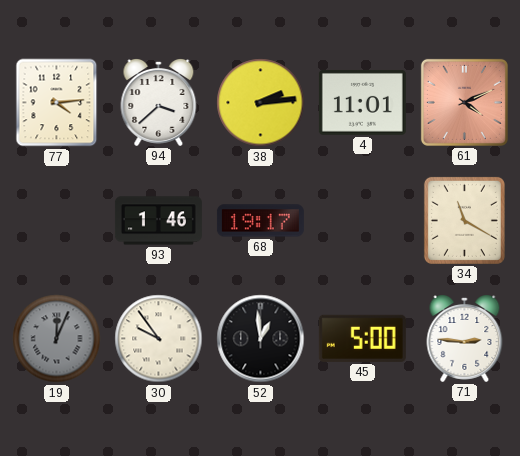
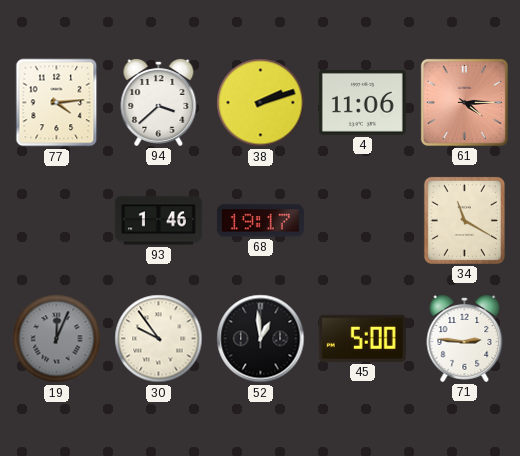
38: 2:14 -> 2:12 (261, 103)
4: 11:01 -> 11:06 (362, 102)
61: 4:11 -> 4:15 (464, 102)
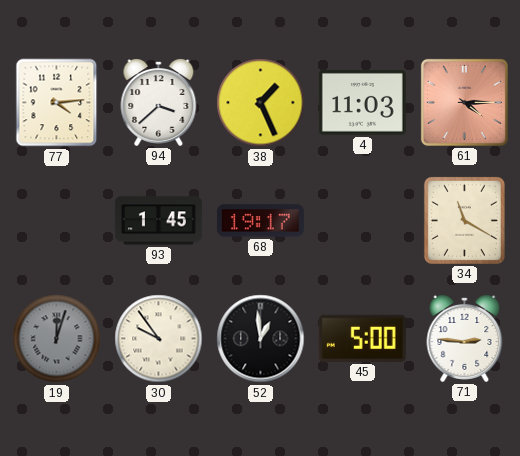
38: 2:12 -> 1:26 (261, 103)
4: 11:06 -> 11:03 (362, 102)
93: 1:46 -> 1:45 (158, 221)
19: 12:04 -> 12:03 (57, 339)
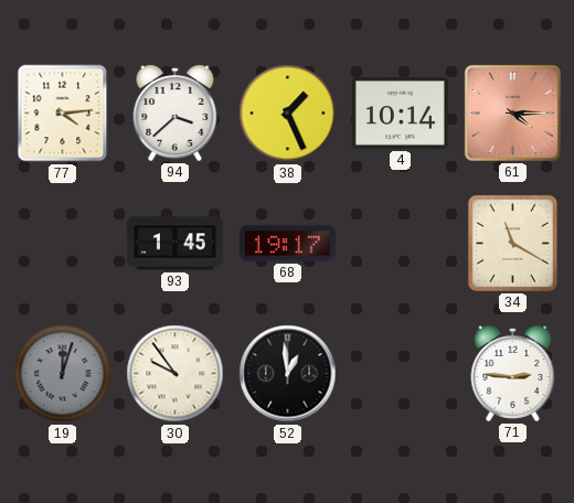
4: 11:03 -> 10:14 (400, 113)
45: 5:00 -> none (362, 338)
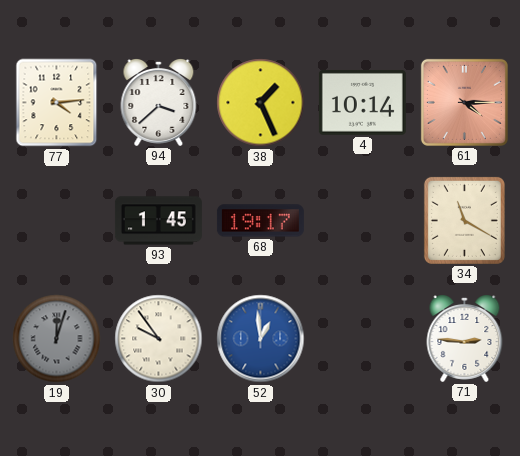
52 dial: black -> blue (261, 339)
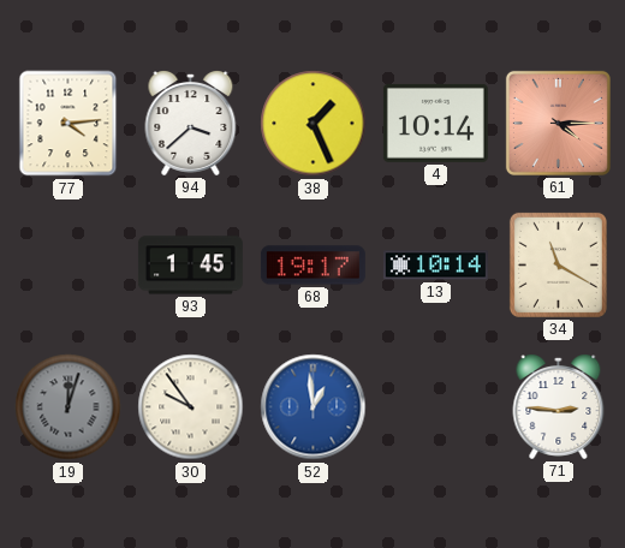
13: none -> 10:14 (435, 266)
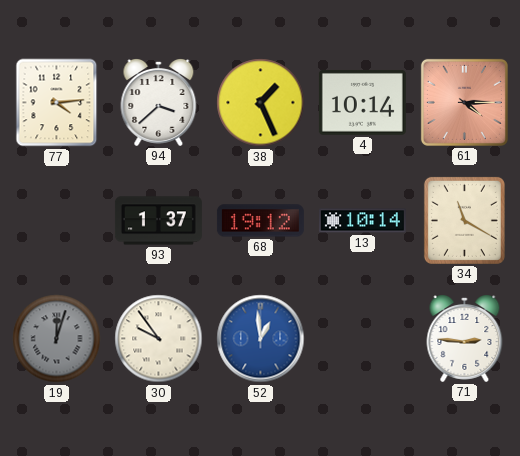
93: 1:45 -> 1:37 (158, 221)
68: 19:17 -> 19:12 (260, 221)
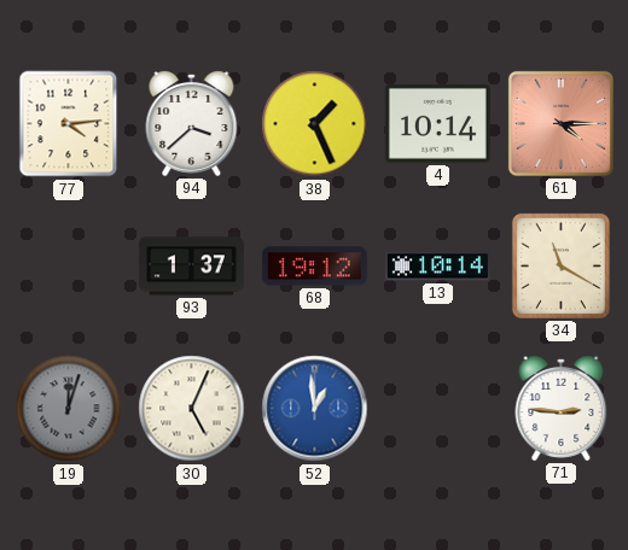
30: 9:54 -> 5:04 (192, 409)
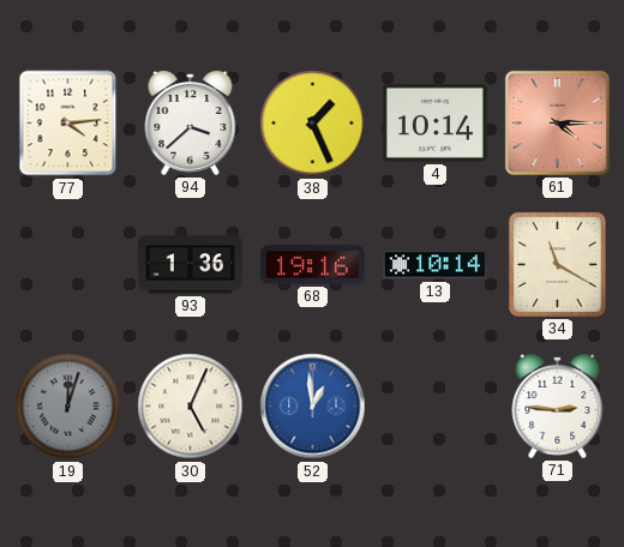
93: 1:37 -> 1:36 (190, 265)
68: 19:12 -> 19:16 (312, 265)
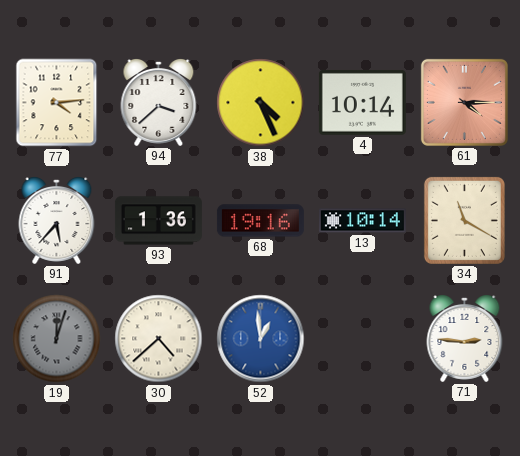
38: 1:26 -> 4:26 (261, 103)
91: none -> 5:37 (57, 221)
30: 5:04 -> 4:38 (159, 339)
